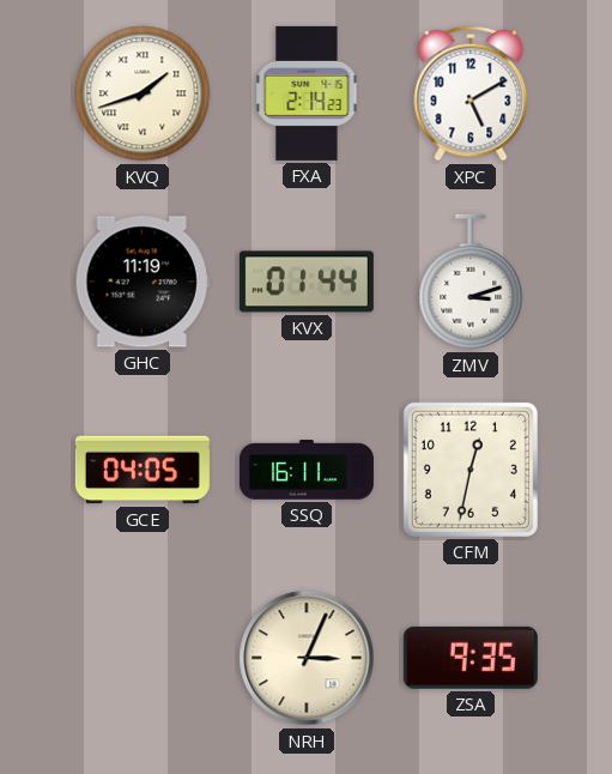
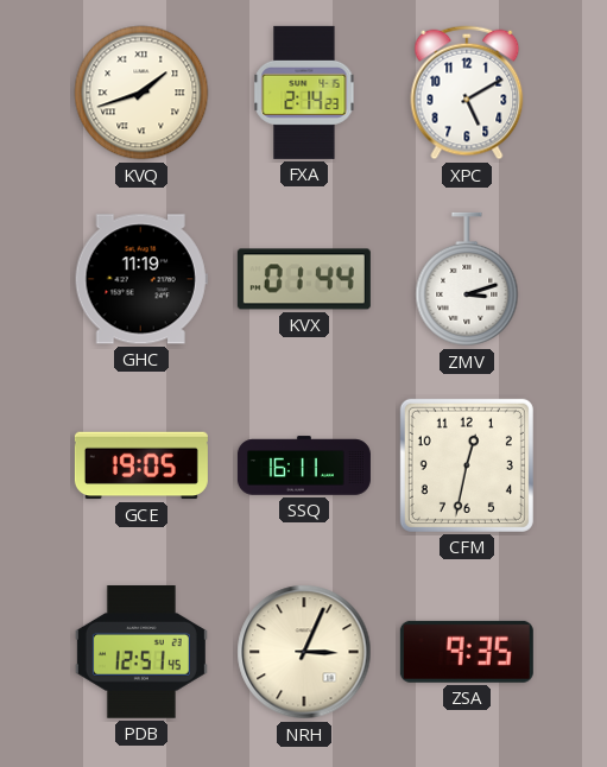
GCE: 04:05 -> 19:05 (141, 465)
PDB: none -> 12:51 (141, 652)
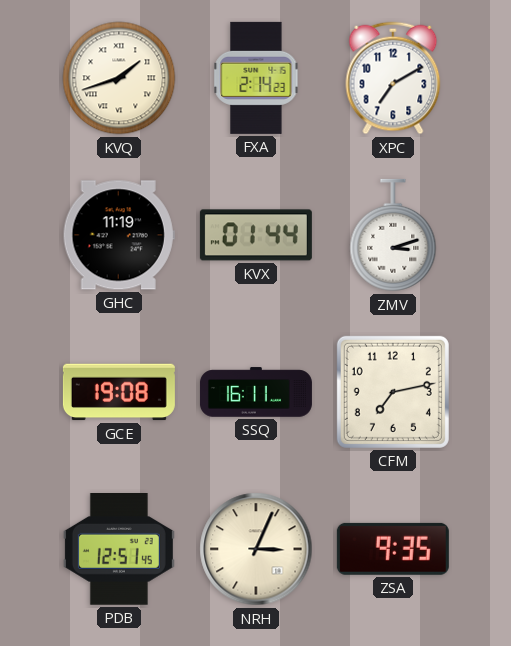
XPC: 5:10 -> 7:10 (393, 78)
GCE: 19:05 -> 19:08 (119, 392)
CFM: 12:32 -> 7:13 (393, 392)
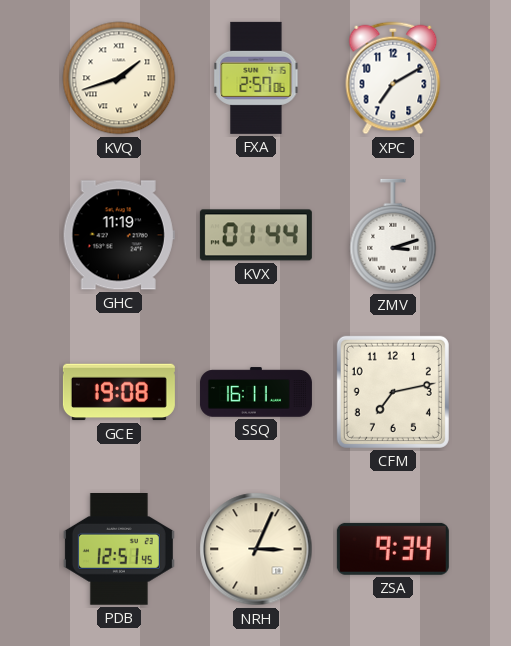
FXA: 2:14 -> 2:57 (256, 78)
ZSA: 9:35 -> 9:34 (393, 549)
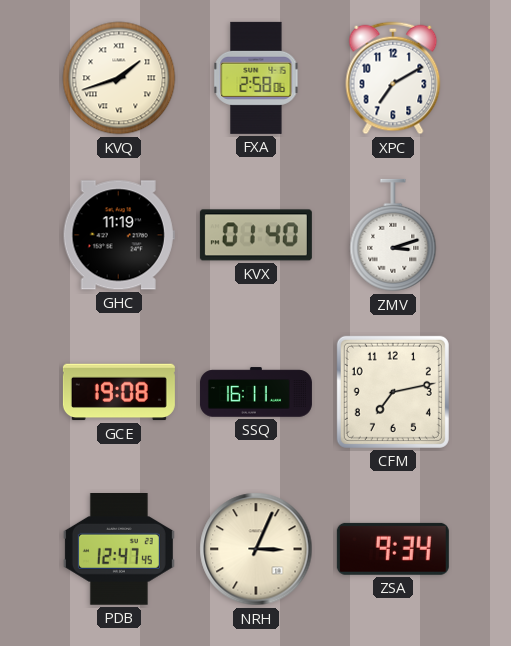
FXA: 2:57 -> 2:58 (256, 78)
KVX: 01:44 -> 01:40 (256, 235)
PDB: 12:51 -> 12:47 (119, 549)
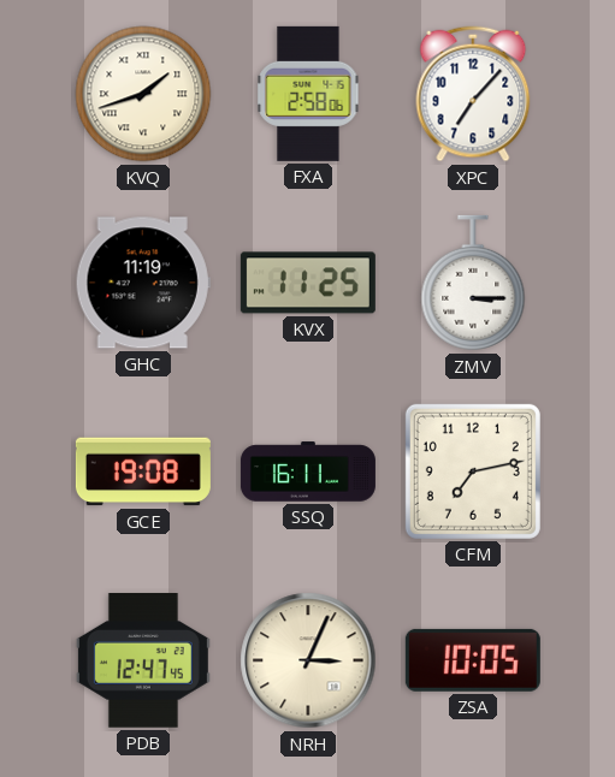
XPC: 7:10 -> 7:07 (473, 94)
KVX: 01:40 -> 11:25 (308, 283)
ZMV: 3:12 -> 3:15 (473, 283)
ZSA: 9:34 -> 10:05 (473, 660)
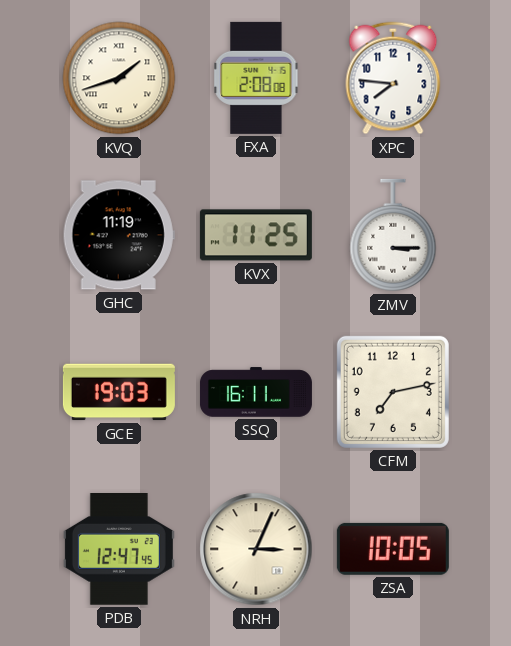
FXA: 2:58 -> 2:08 (256, 78)
XPC: 7:07 -> 7:46 (393, 78)
GCE: 19:08 -> 19:03 (119, 392)
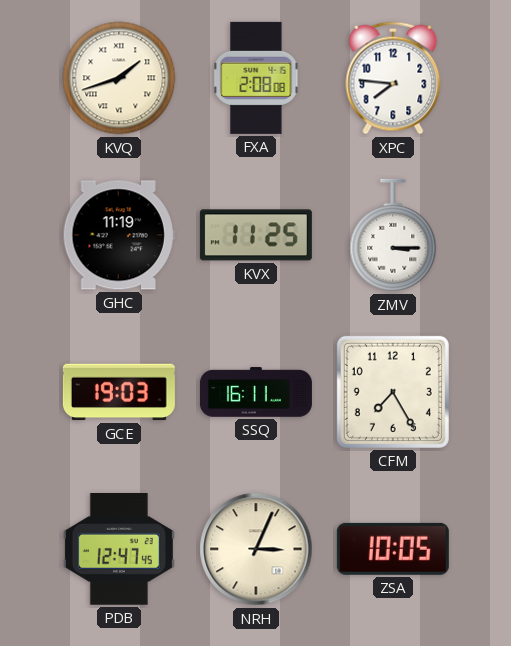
CFM: 7:13 -> 7:25 (393, 392)
